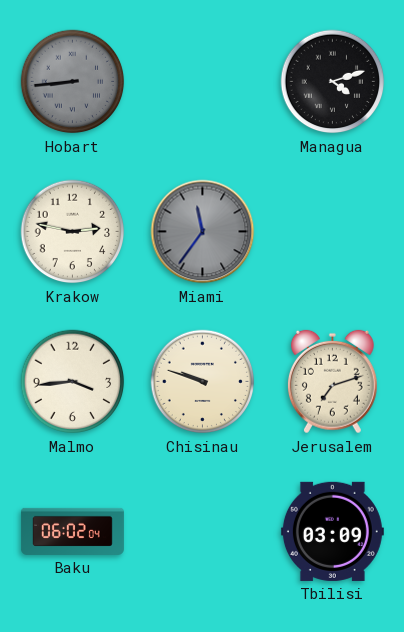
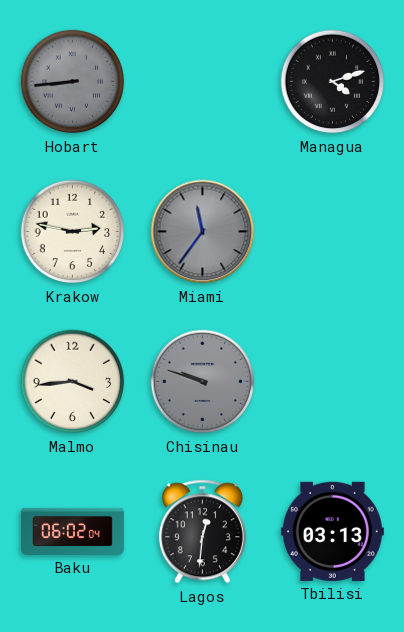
Chisinau dial: cream -> grey (203, 382)
Jerusalem: 7:12 -> none (332, 382)
Lagos: none -> 12:31 (202, 532)
Tbilisi: 03:09 -> 03:13 (332, 531)
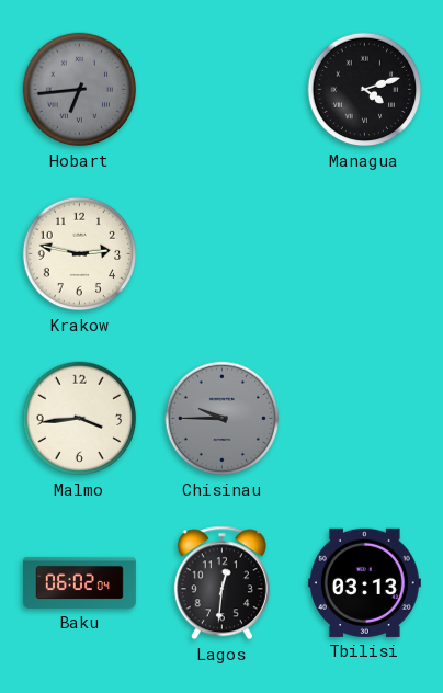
Hobart: 8:44 -> 6:44 (80, 90)
Miami: 11:36 -> none (203, 232)
Chisinau: 9:48 -> 9:45 (223, 419)
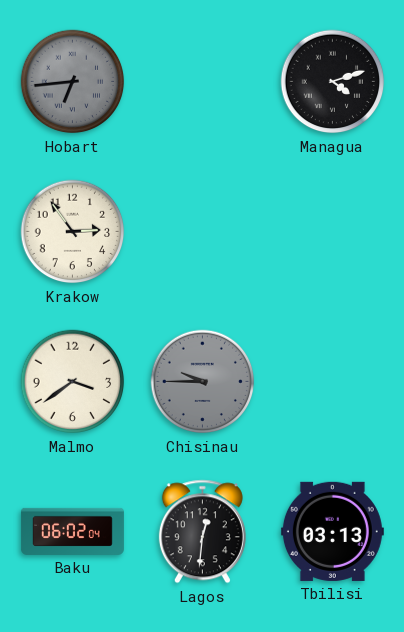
Krakow: 2:47 -> 2:54 (73, 232)
Malmo: 3:44 -> 3:39 (73, 382)
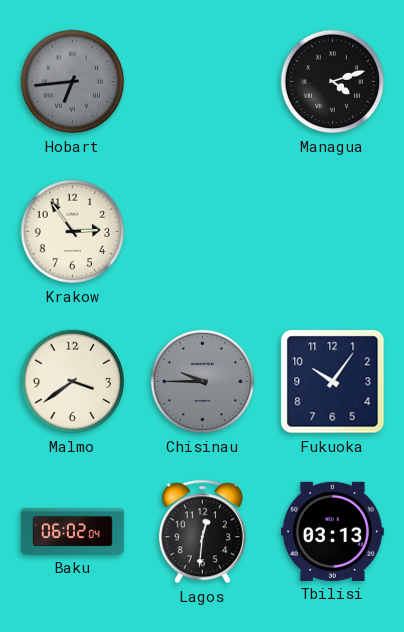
Fukuoka: none -> 10:06 (333, 382)
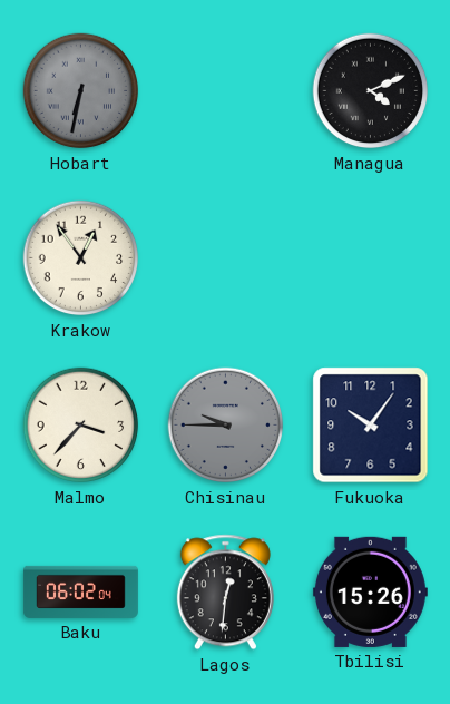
Hobart: 6:44 -> 6:32 (81, 91)
Managua: 4:12 -> 4:11 (371, 91)
Krakow: 2:54 -> 12:54 (81, 258)
Malmo: 3:39 -> 3:37 (81, 426)
Tbilisi: 03:13 -> 15:26 (370, 591)
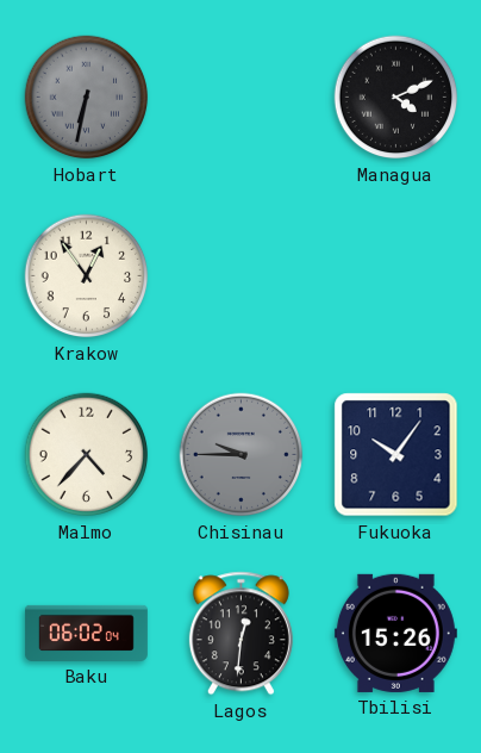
Malmo: 3:37 -> 4:37 (87, 455)
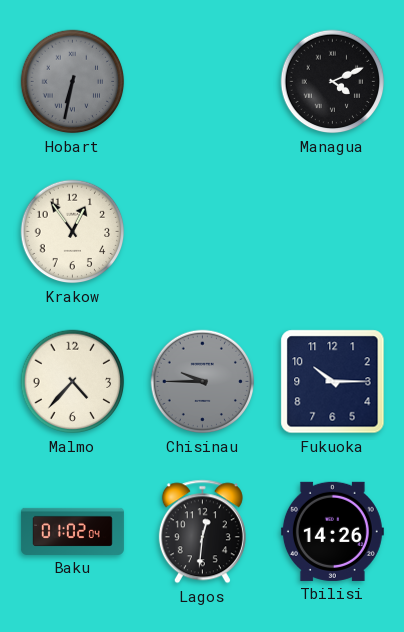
Fukuoka: 10:06 -> 10:15 (333, 382)
Baku: 06:02 -> 01:02 (72, 531)
Tbilisi: 15:26 -> 14:26 (332, 531)
